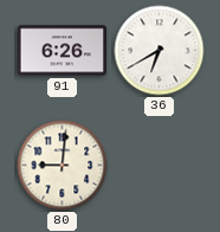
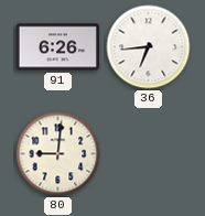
36: 6:40 -> 6:44 (149, 47)
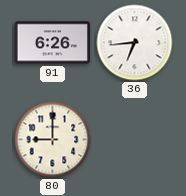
80: 9:01 -> 9:00 (53, 140)
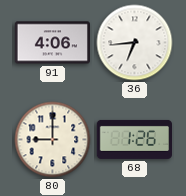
91: 6:26 -> 4:06 (52, 43)
68: none -> 1:26 (135, 139)
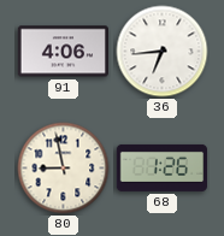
80: 9:00 -> 8:58 (64, 169)
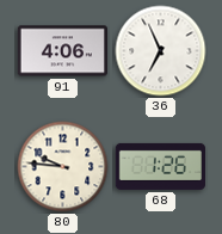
36: 6:44 -> 6:56 (161, 51)
80: 8:58 -> 9:46 (63, 167)
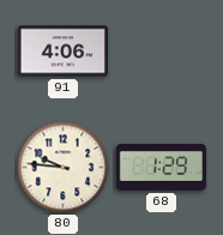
36: 6:56 -> none (161, 51)
68: 1:26 -> 1:29 (162, 167)
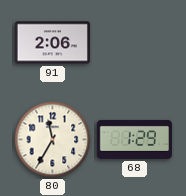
91: 4:06 -> 2:06 (52, 43)
80: 9:46 -> 11:35 (53, 140)
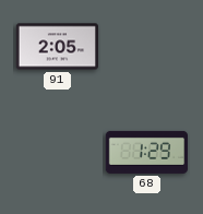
91: 2:06 -> 2:05 (57, 47)
80: 11:35 -> none (53, 140)
